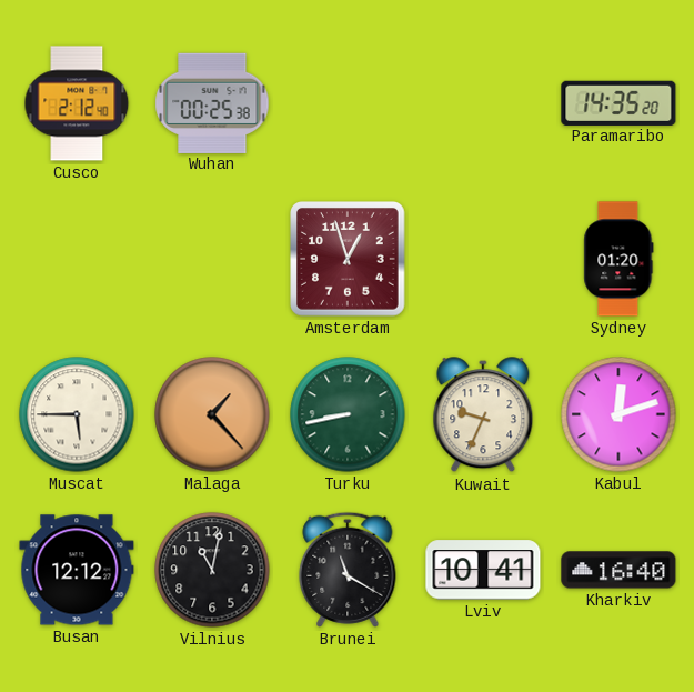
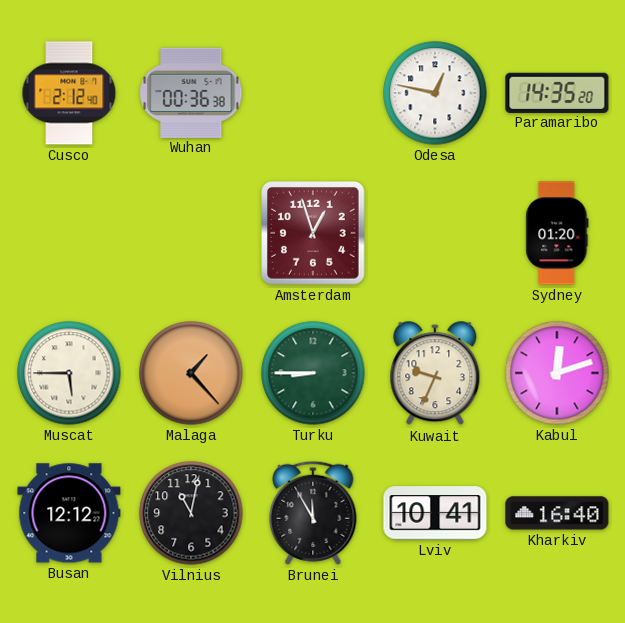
Wuhan: 00:25 -> 00:36 (191, 92)
Odesa: none -> 12:47 (435, 93)
Turku: 8:43 -> 8:45 (313, 373)
Brunei: 11:20 -> 11:55 (313, 513)
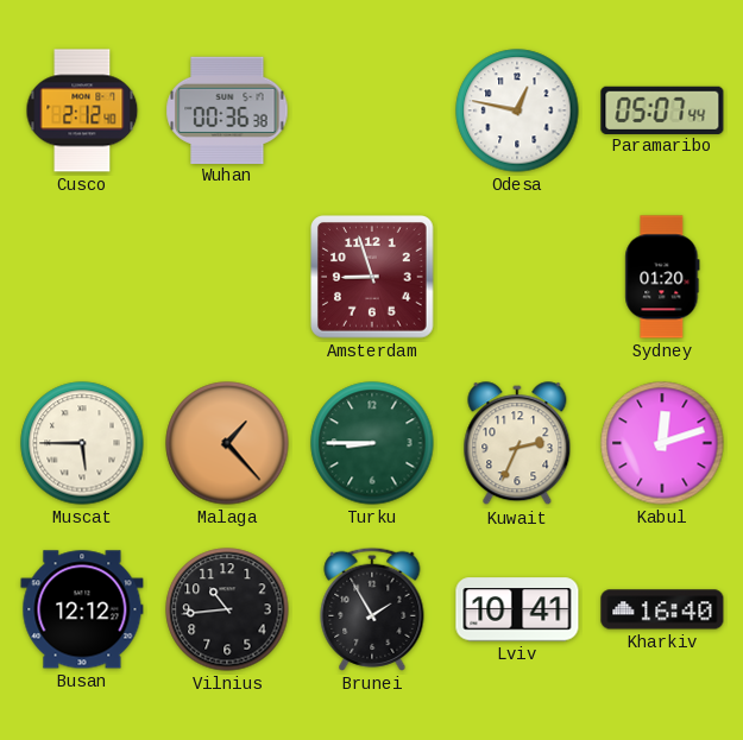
Paramaribo: 14:35 -> 05:07 (662, 109)
Amsterdam: 12:57 -> 8:57 (373, 278)
Kuwait: 9:34 -> 2:34 (517, 444)
Vilnius: 11:02 -> 10:44 (227, 609)
Brunei: 11:55 -> 1:55 (372, 609)
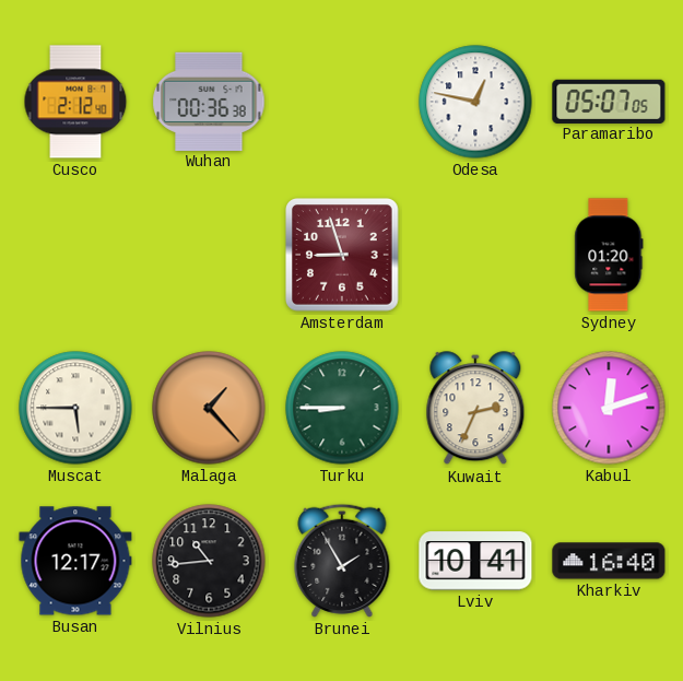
Paramaribo: 05:07:44 -> 05:07:05 (609, 101)
Busan: 12:12 -> 12:17 (75, 561)
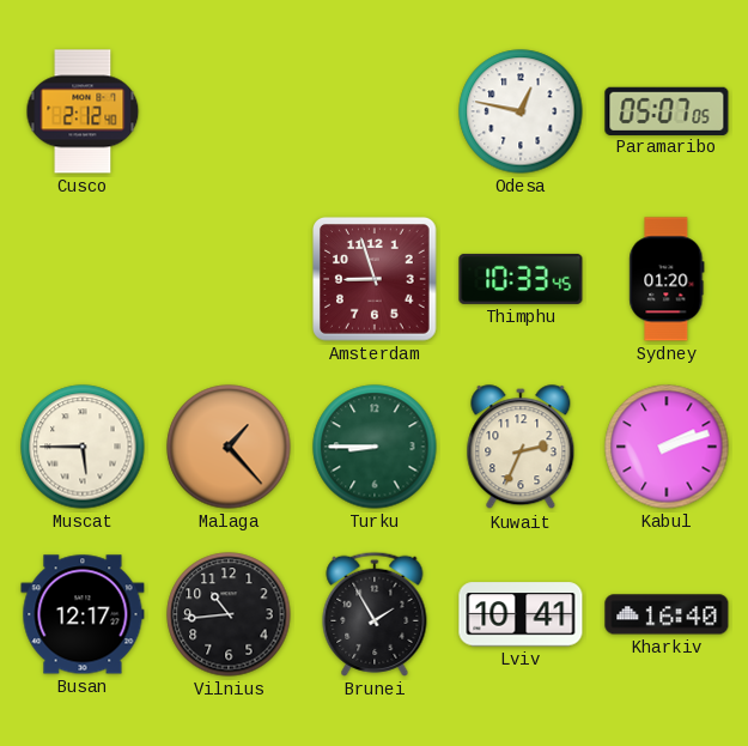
Wuhan: 00:36 -> none (209, 101)
Thimphu: none -> 10:33 (521, 279)
Kabul: 12:12 -> 2:12 (667, 447)
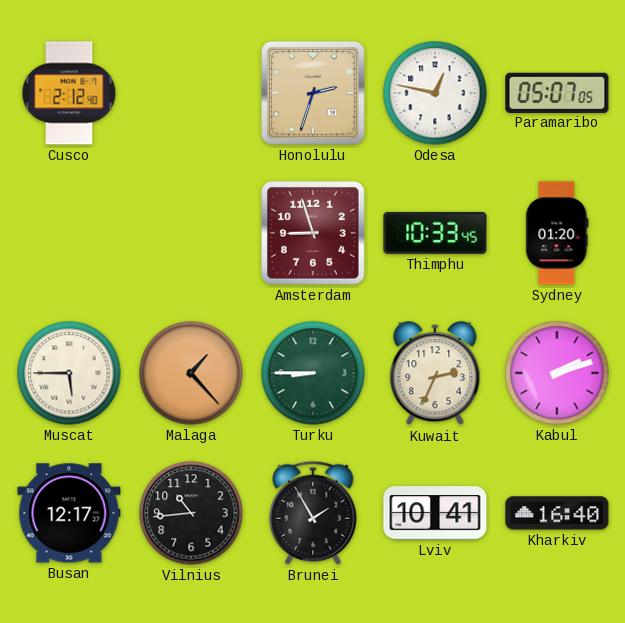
Honolulu: none -> 2:33 (314, 94)
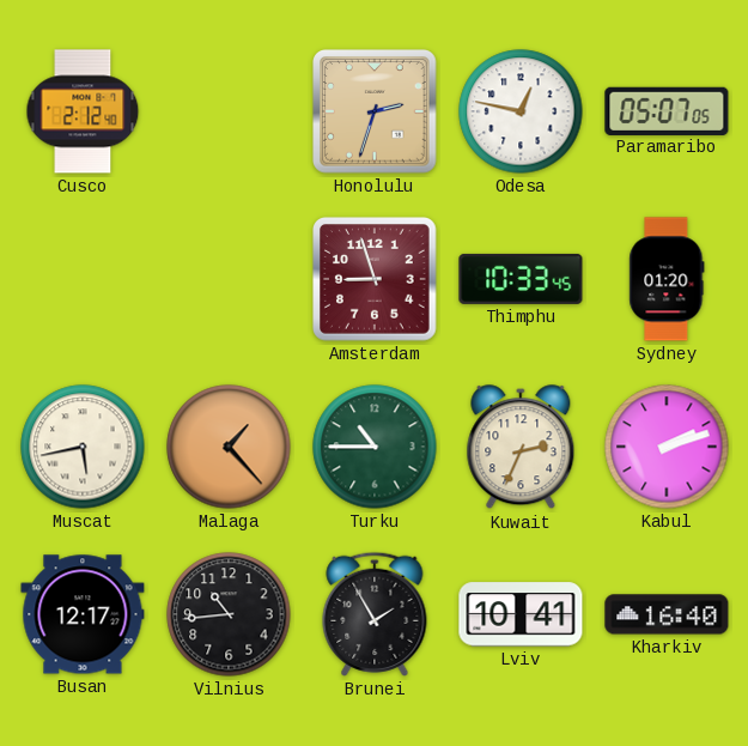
Muscat: 5:45 -> 5:43 (83, 447)
Turku: 8:45 -> 10:45 (375, 447)
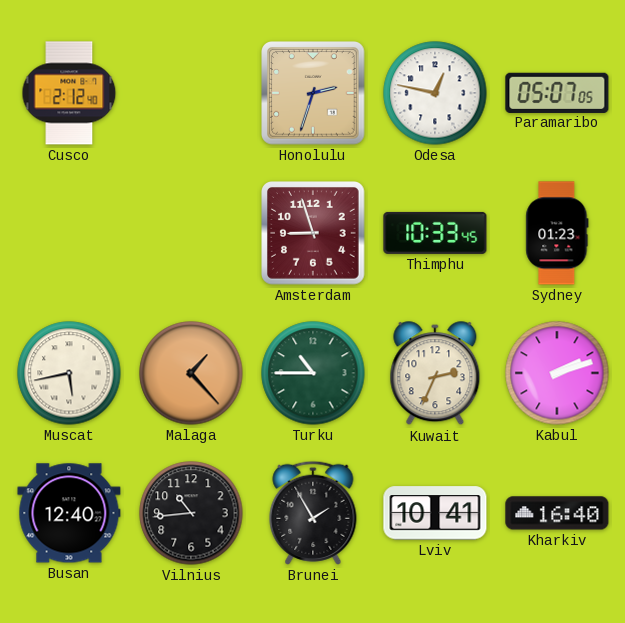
Sydney: 01:20 -> 01:23 (557, 233)
Busan: 12:17 -> 12:40 (69, 513)
